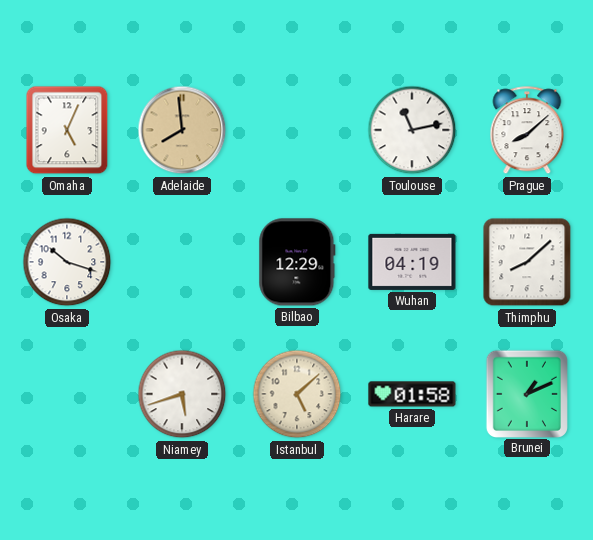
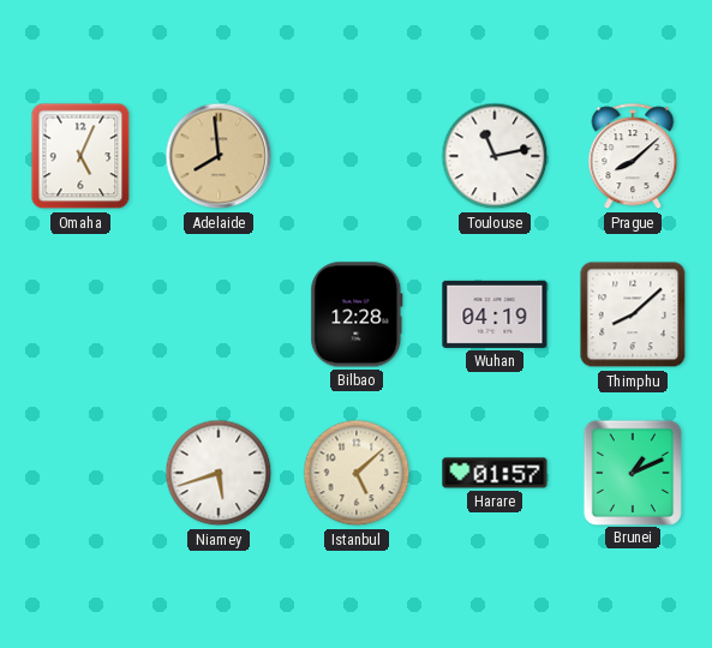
Osaka: 10:18 -> none (67, 262)
Bilbao: 12:29 -> 12:28 (357, 314)
Harare: 01:58 -> 01:57 (495, 473)
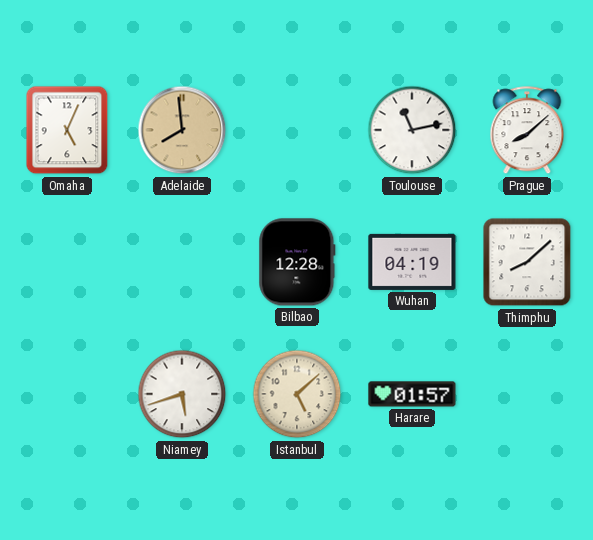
Brunei: 1:11 -> none (633, 472)
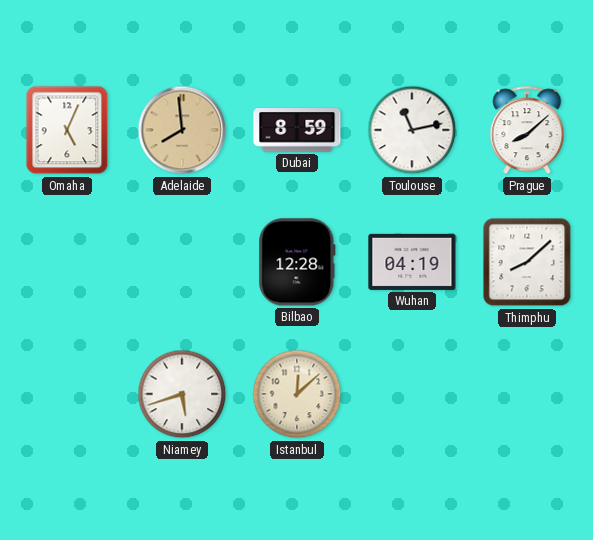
Dubai: none -> 8:59 (297, 130)
Istanbul: 5:08 -> 12:08 (297, 394)
Harare: 01:57 -> none (412, 394)
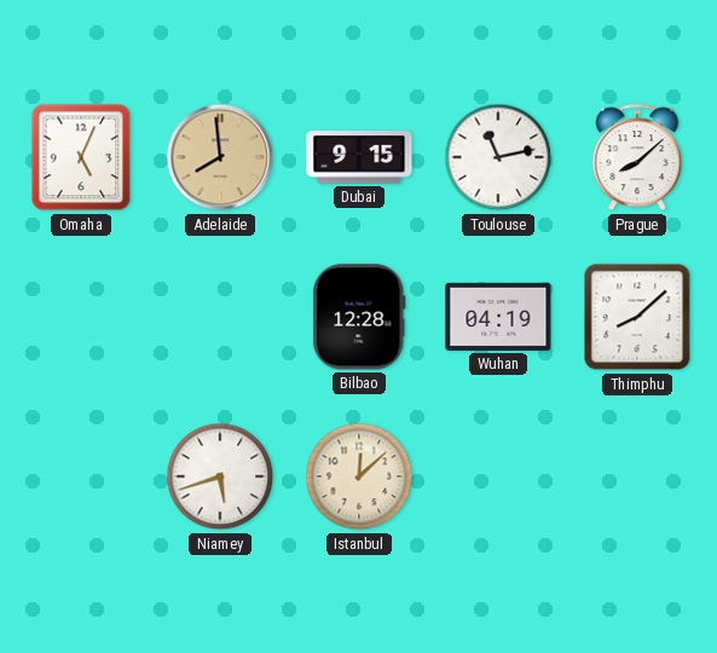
Dubai: 8:59 -> 9:15 (359, 157)
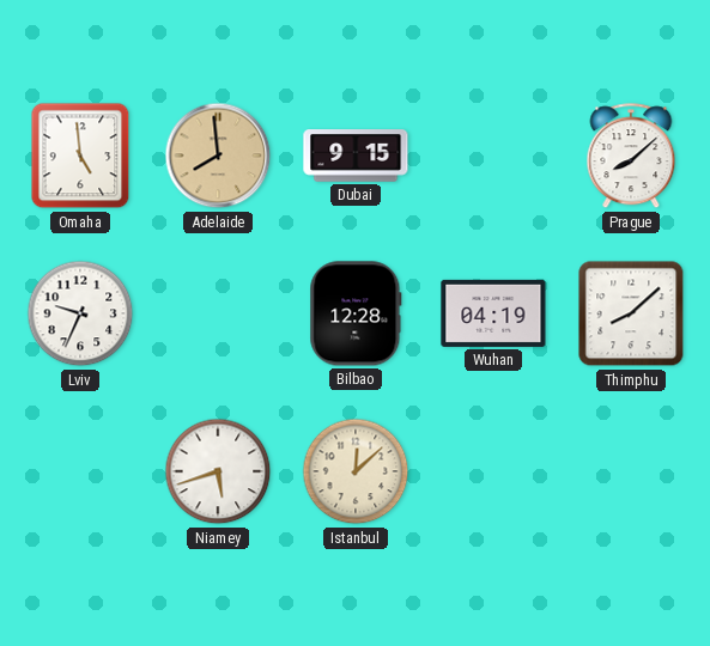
Omaha: 5:04 -> 4:59 (80, 156)
Toulouse: 11:13 -> none (498, 157)
Lviv: none -> 9:34 (80, 313)
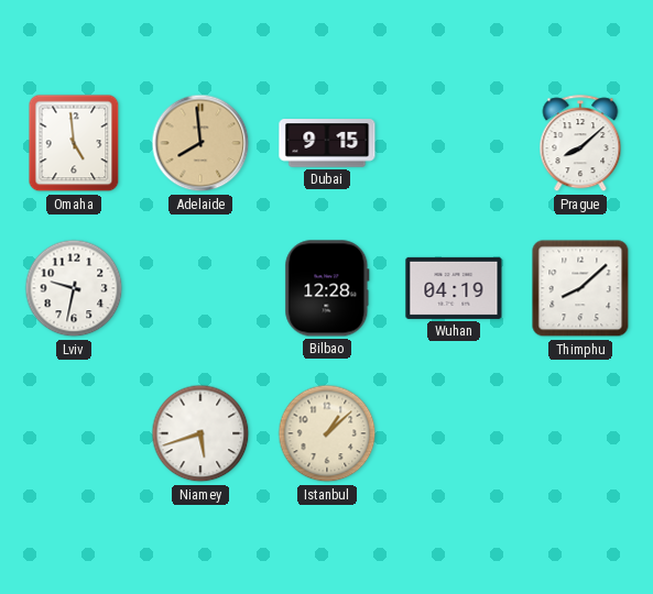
Lviv: 9:34 -> 9:32 (74, 288)
Istanbul: 12:08 -> 1:08 (327, 433)
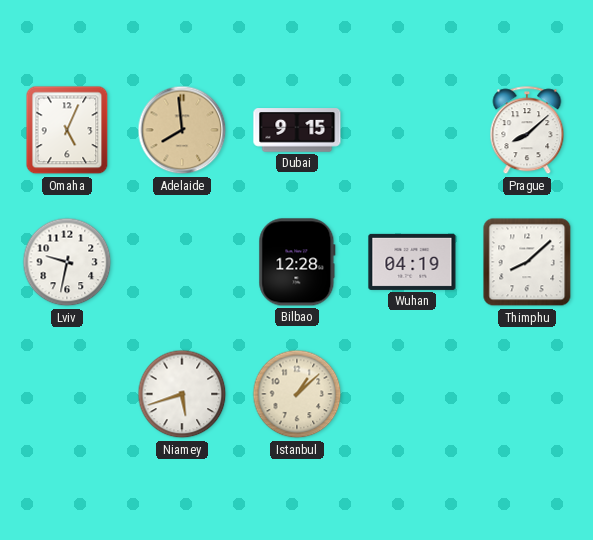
Omaha: 4:59 -> 5:04 (67, 130)
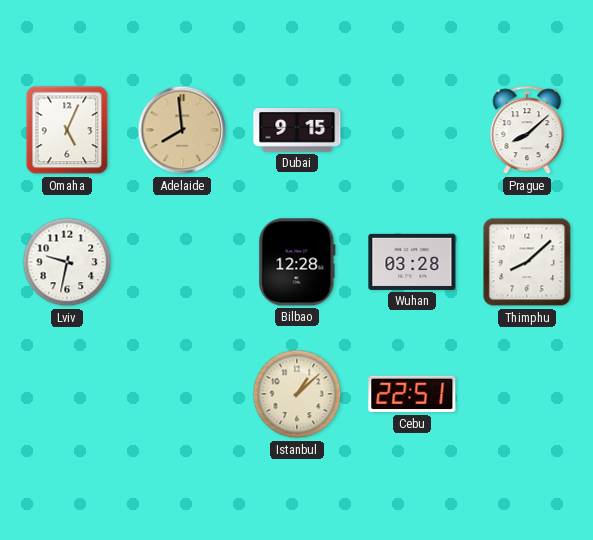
Wuhan: 04:19 -> 03:28 (412, 262)
Niamey: 5:42 -> none (182, 394)
Cebu: none -> 22:51 (412, 394)
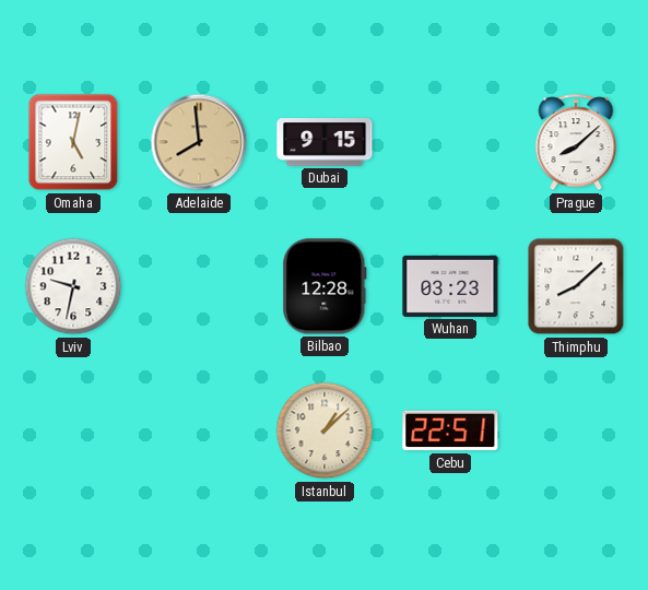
Omaha: 5:04 -> 5:02 (73, 142)
Wuhan: 03:28 -> 03:23 (450, 286)
